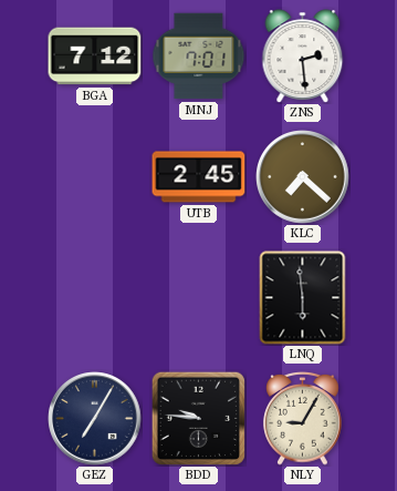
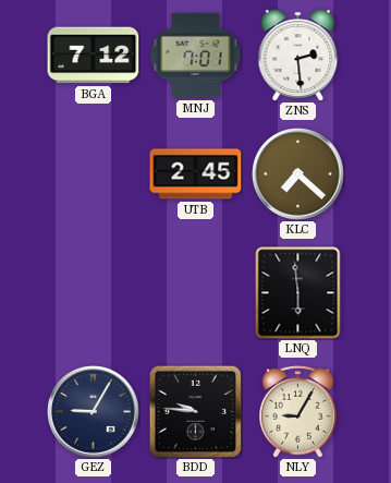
GEZ: 7:05 -> 9:05 (94, 412)
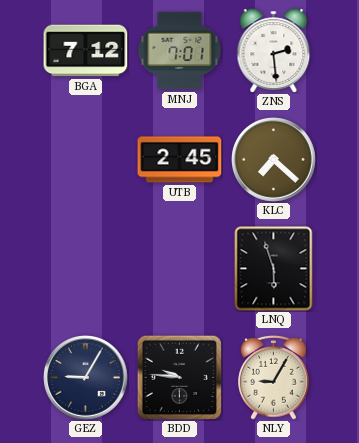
LNQ: 5:59 -> 5:57 (274, 269)
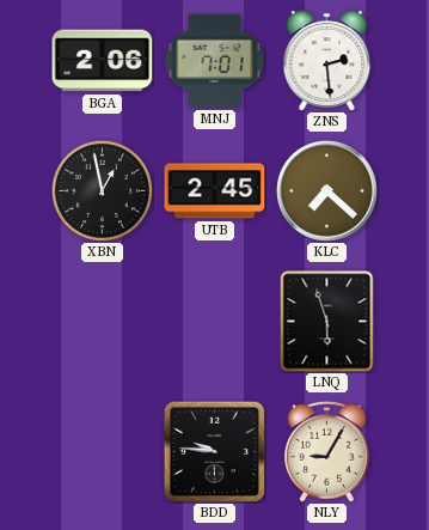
BGA: 7:12 -> 2:06 (103, 61)
XBN: none -> 12:58 (102, 190)
GEZ: 9:05 -> none (86, 378)
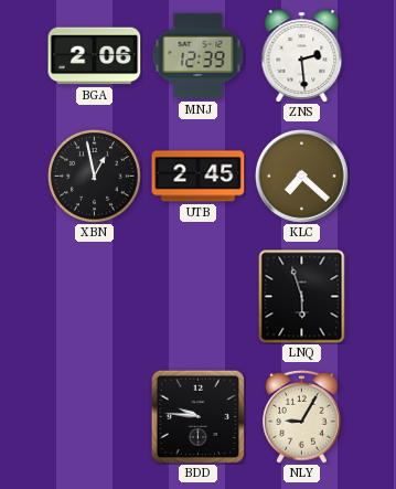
MNJ: 7:01 -> 12:39 (199, 56)
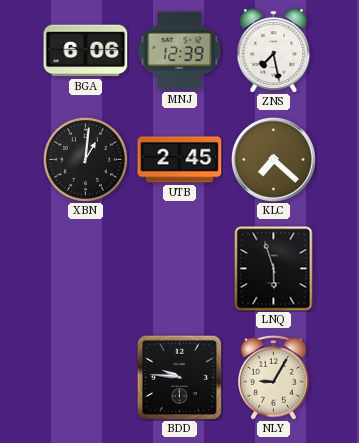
BGA: 2:06 -> 6:06 (86, 51)
ZNS: 2:29 -> 7:28 (274, 51)
XBN: 12:58 -> 1:01 (85, 159)
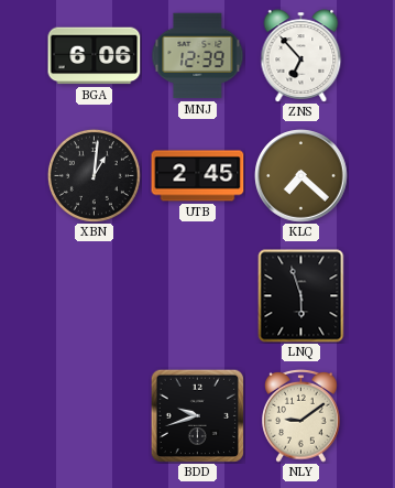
ZNS: 7:28 -> 6:53 (301, 56)
BDD: 9:46 -> 9:42 (197, 415)
NLY: 9:05 -> 9:09 (301, 415)
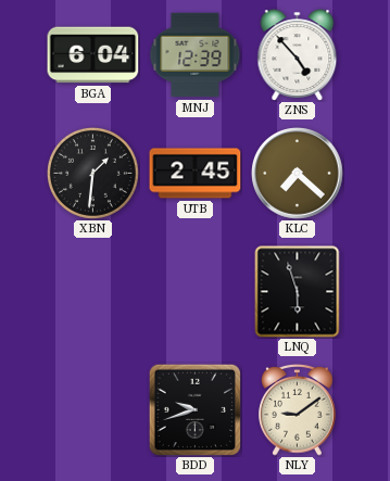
BGA: 6:06 -> 6:04 (93, 55)
ZNS: 6:53 -> 4:53 (298, 55)
XBN: 1:01 -> 1:31 (92, 173)
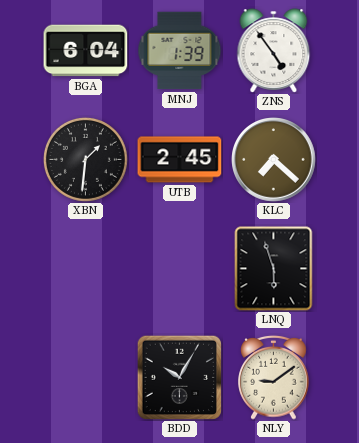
MNJ: 12:39 -> 1:39 (180, 51)
ZNS: 4:53 -> 4:54 (274, 51)
BDD: 9:42 -> 10:05 (179, 377)
